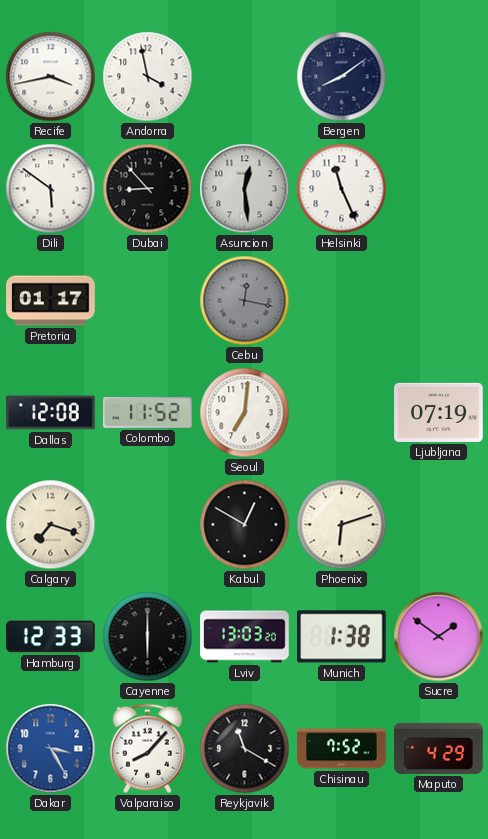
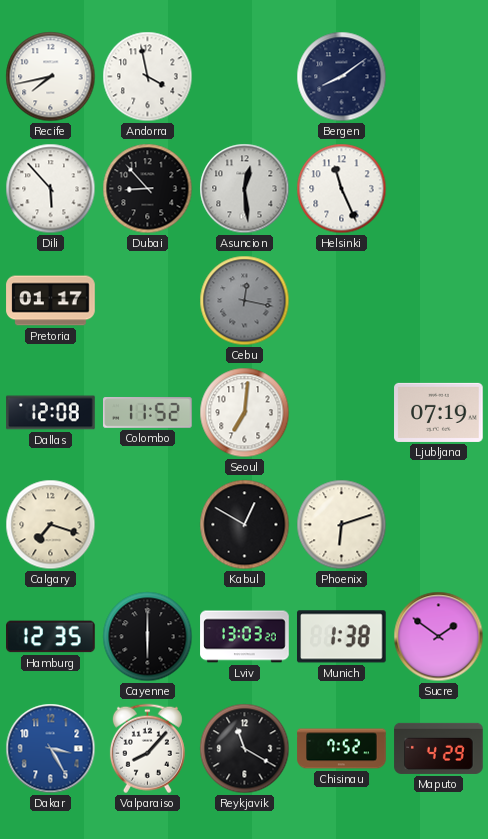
Recife: 3:43 -> 7:43 (51, 77)
Dili: 5:51 -> 5:53 (51, 189)
Hamburg: 12:33 -> 12:35 (51, 637)
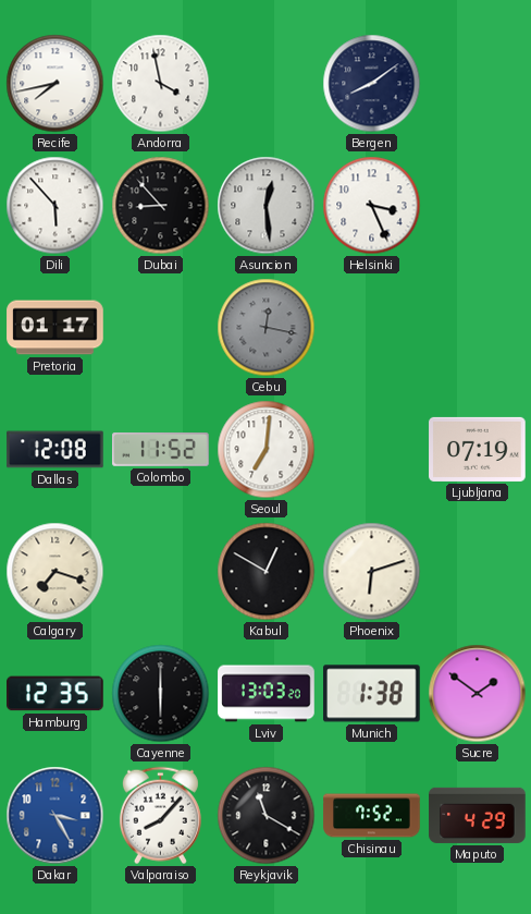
Helsinki: 11:26 -> 3:26 (372, 206)
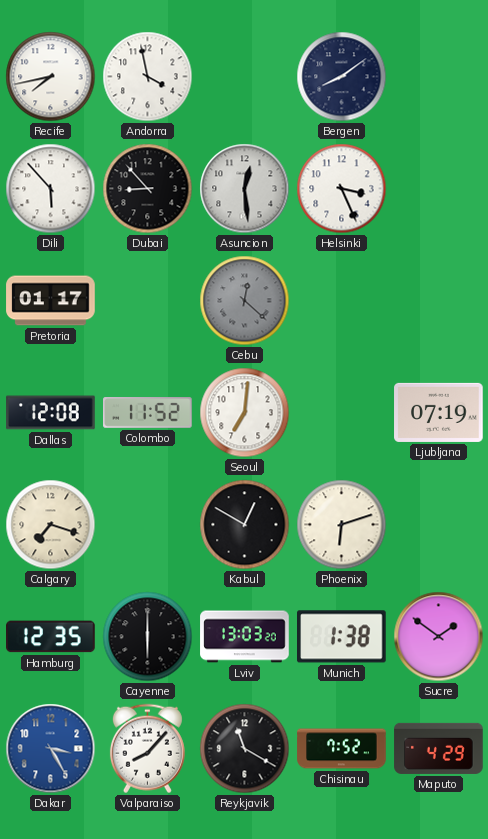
Cebu: 12:17 -> 12:22 (245, 301)
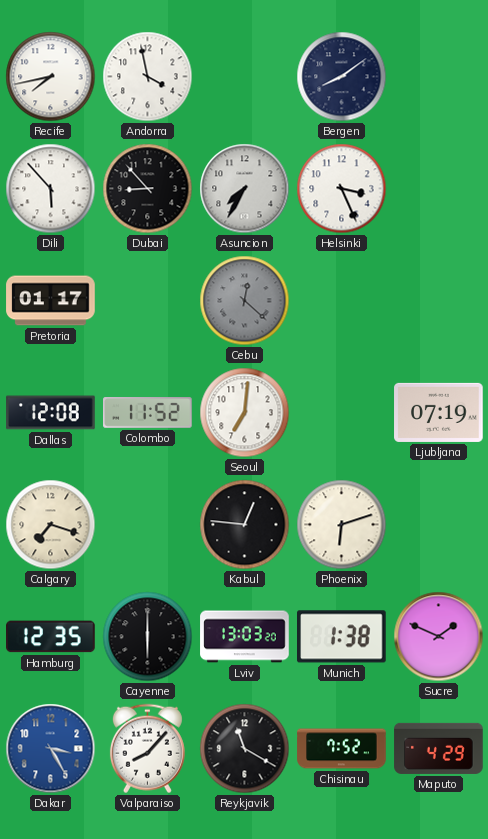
Asuncion: 12:29 -> 7:35 (245, 189)
Kabul: 12:50 -> 12:46 (245, 525)
Sucre: 1:51 -> 1:49 (439, 637)
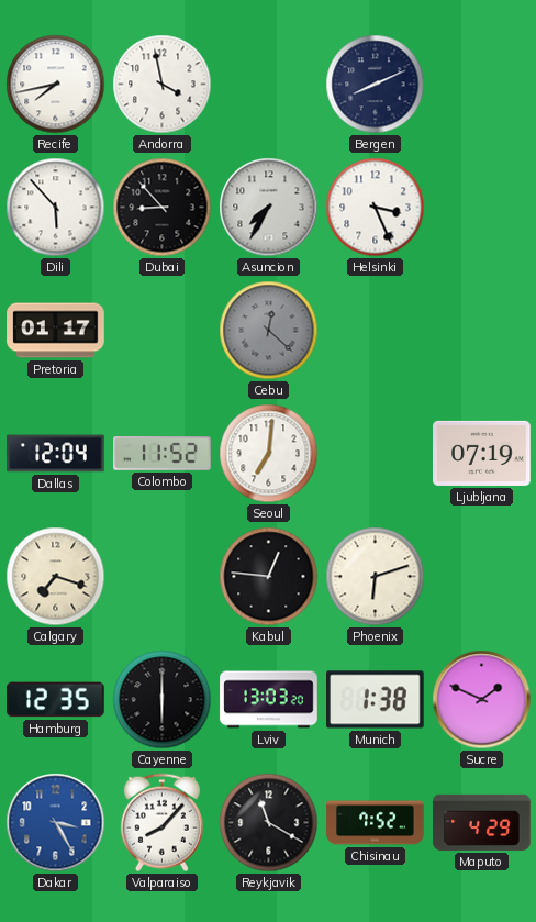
Bergen: 8:09 -> 8:11 (376, 85)
Dallas: 12:08 -> 12:04 (56, 454)
